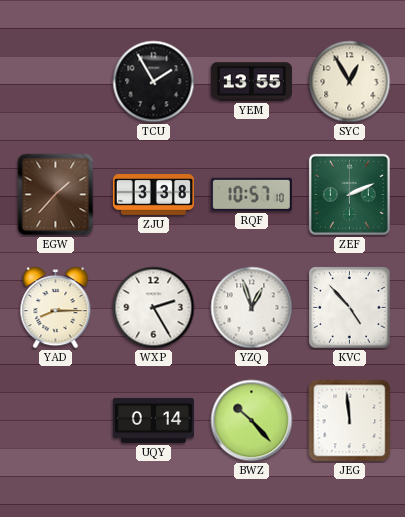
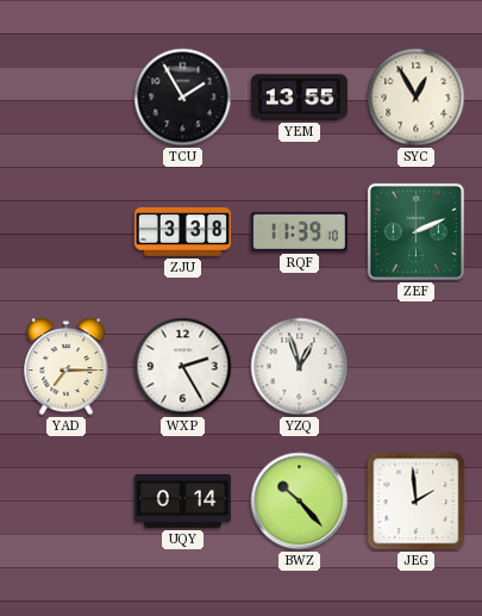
EGW: 1:37 -> none (56, 195)
RQF: 10:57 -> 11:39 (299, 231)
YAD: 8:15 -> 7:15 (67, 367)
KVC: 4:53 -> none (350, 308)
JEG: 11:59 -> 1:59 (417, 502)
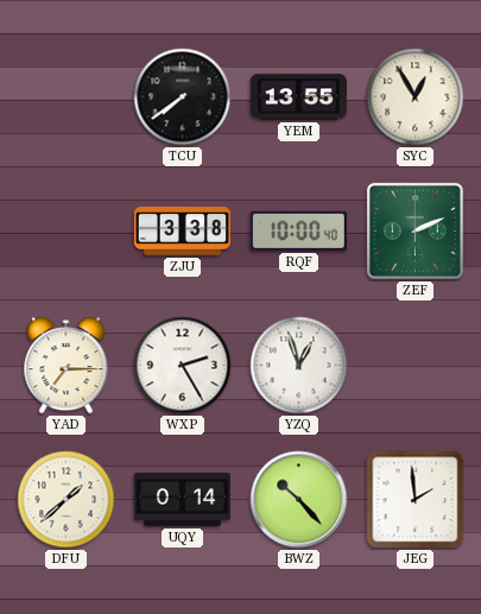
TCU: 1:55 -> 7:39 (183, 97)
RQF: 11:39 -> 10:00 (298, 230)
DFU: none -> 1:38 (67, 500)
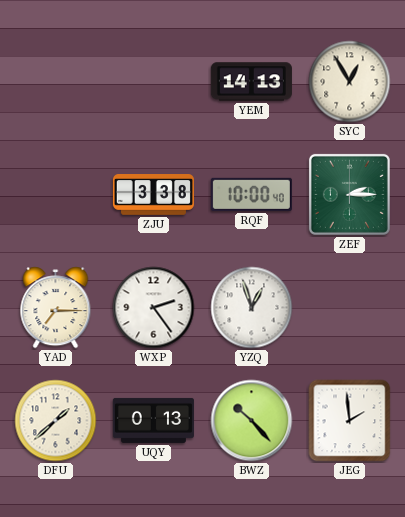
TCU: 7:39 -> none (183, 97)
YEM: 13:55 -> 14:13 (251, 82)
ZEF: 2:11 -> 2:15 (349, 194)
WXP: 2:25 -> 2:24 (154, 308)
UQY: 0:14 -> 0:13 (153, 420)
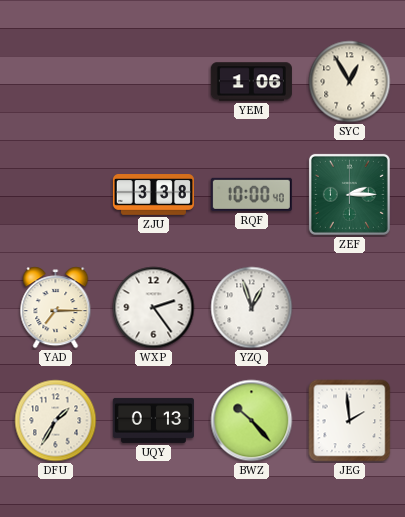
YEM: 14:13 -> 1:06 (251, 82)
DFU: 1:38 -> 1:35 (56, 421)
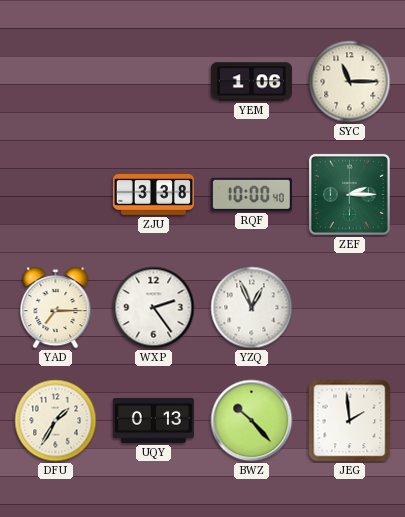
SYC: 12:55 -> 11:15 (350, 82)
YZQ: 12:57 -> 12:56 (252, 308)
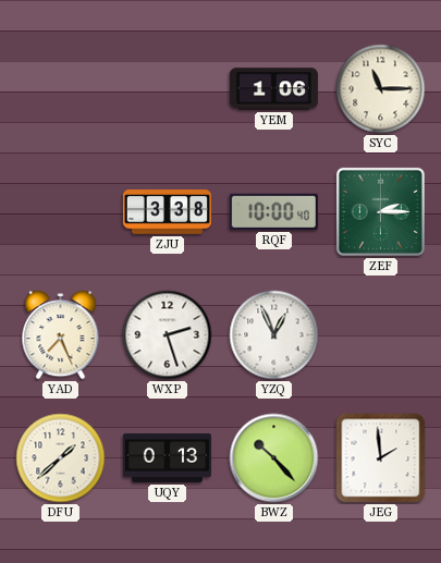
YAD: 7:15 -> 7:26 (61, 335)
WXP: 2:24 -> 2:27 (168, 335)
DFU: 1:35 -> 1:38 (61, 458)
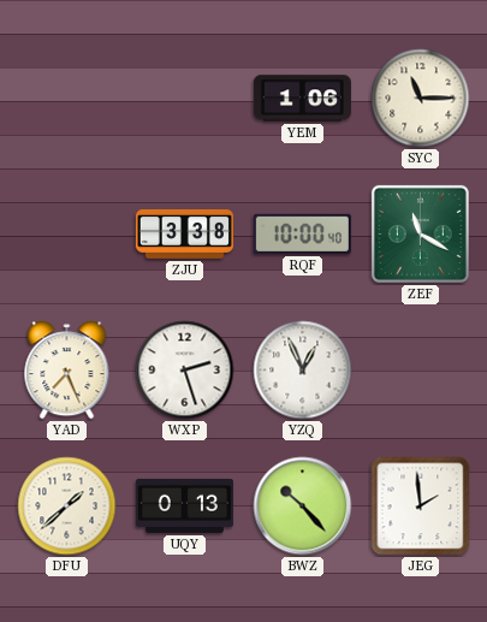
ZEF: 2:15 -> 11:20 (420, 233)
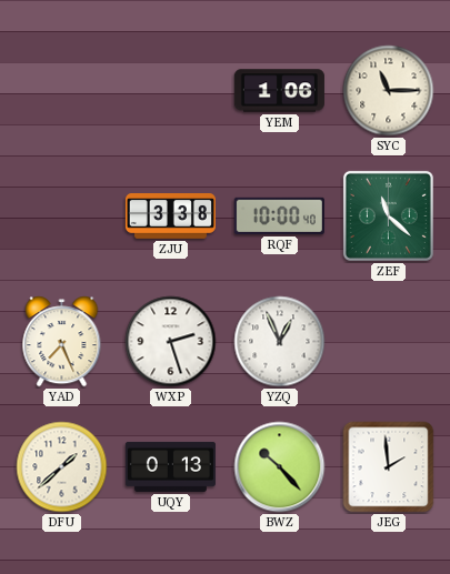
ZEF: 11:20 -> 11:22 (388, 215)
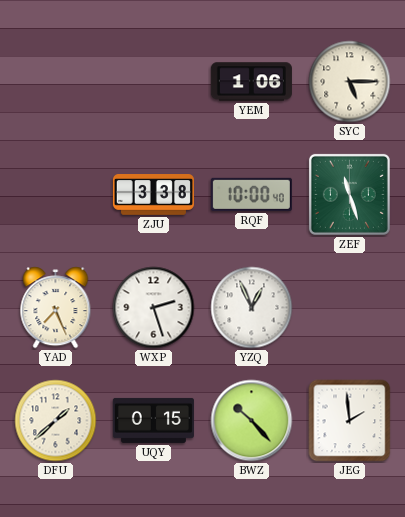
SYC: 11:15 -> 5:15 (350, 82)
ZEF: 11:22 -> 11:27 (349, 194)
UQY: 0:13 -> 0:15 (153, 420)
